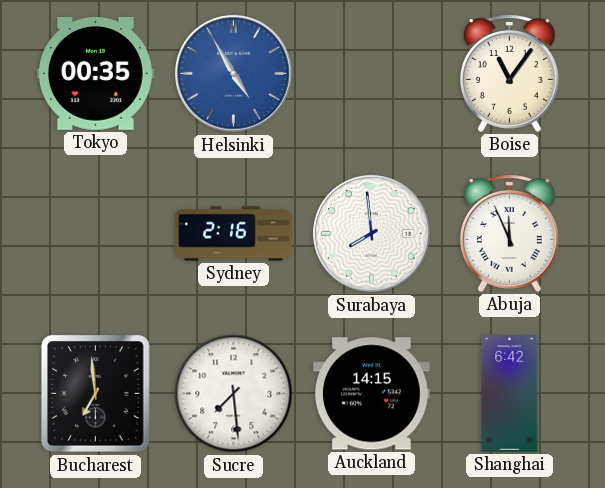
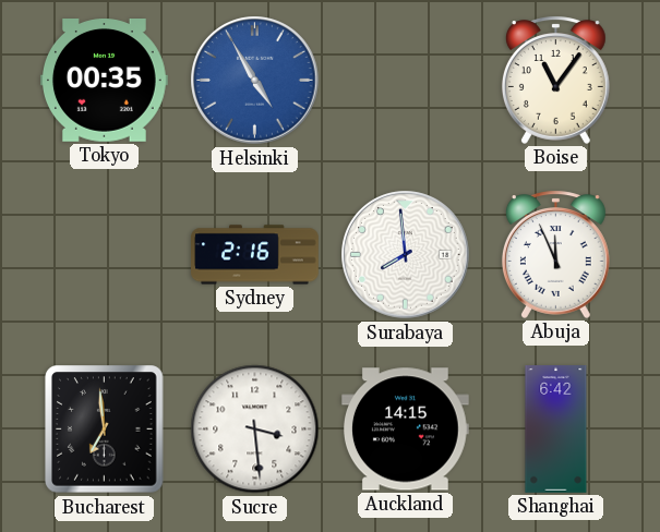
Sucre: 7:29 -> 3:29 (255, 430)
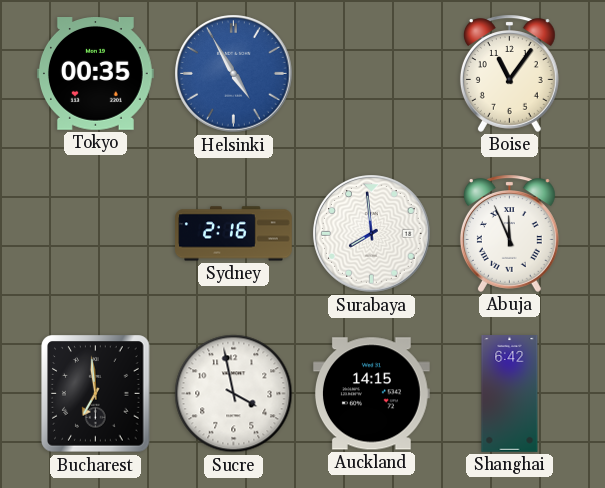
Sucre: 3:29 -> 3:58 (234, 394)
